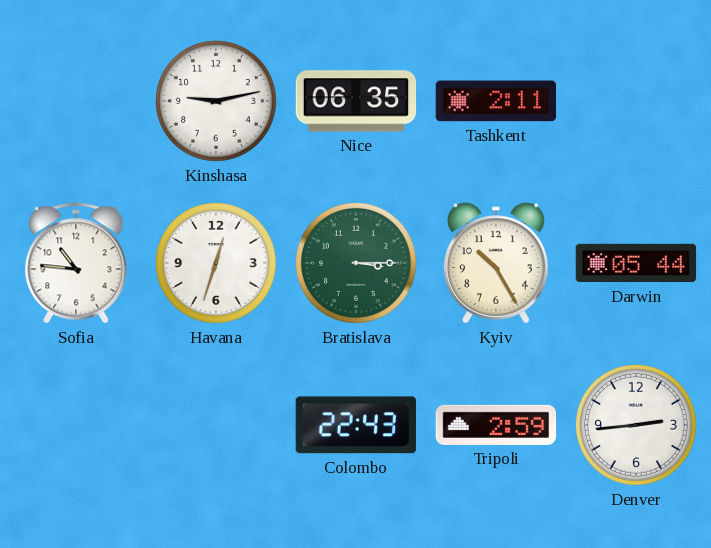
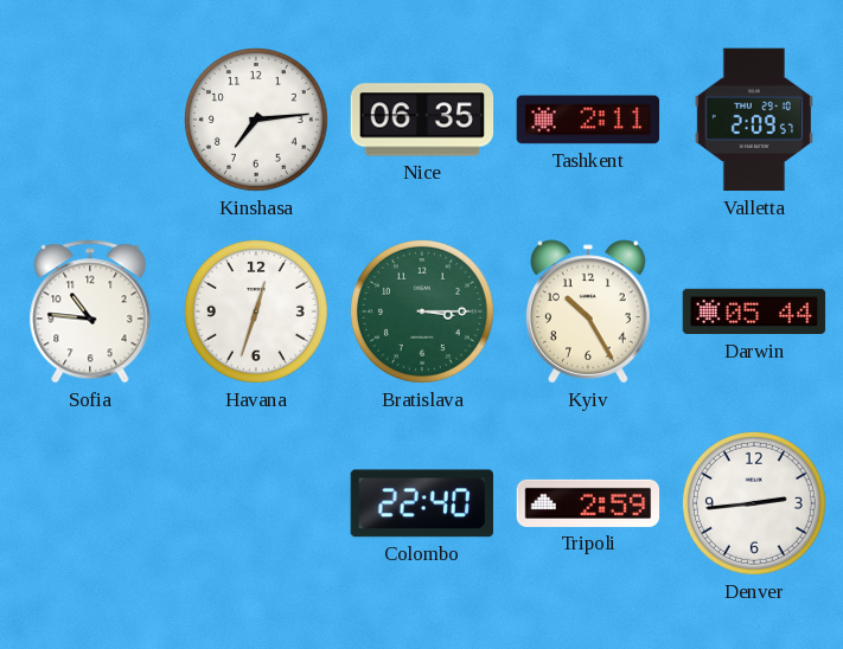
Kinshasa: 9:13 -> 7:14 (256, 120)
Valletta: none -> 2:09 (754, 120)
Colombo: 22:43 -> 22:40 (421, 503)
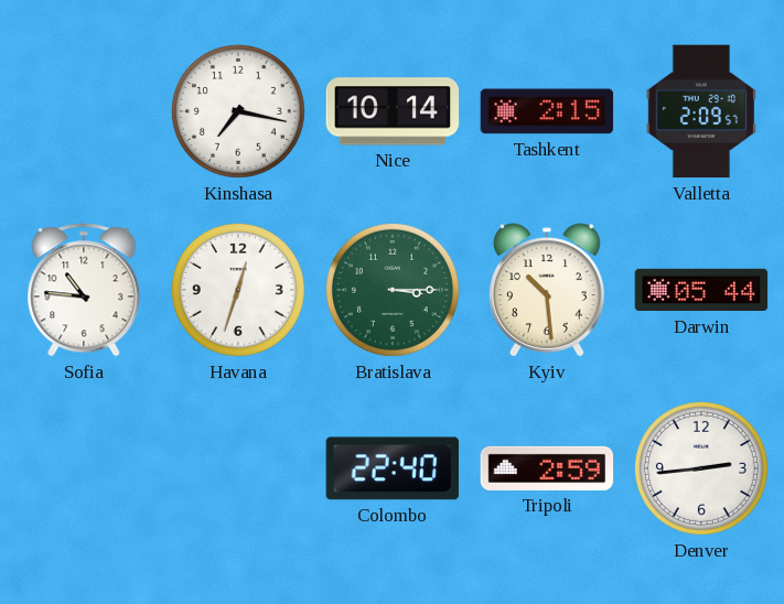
Kinshasa: 7:14 -> 7:17 (238, 111)
Nice: 06:35 -> 10:14 (393, 111)
Tashkent: 2:11 -> 2:15 (547, 111)
Kyiv: 10:25 -> 10:29 (548, 290)
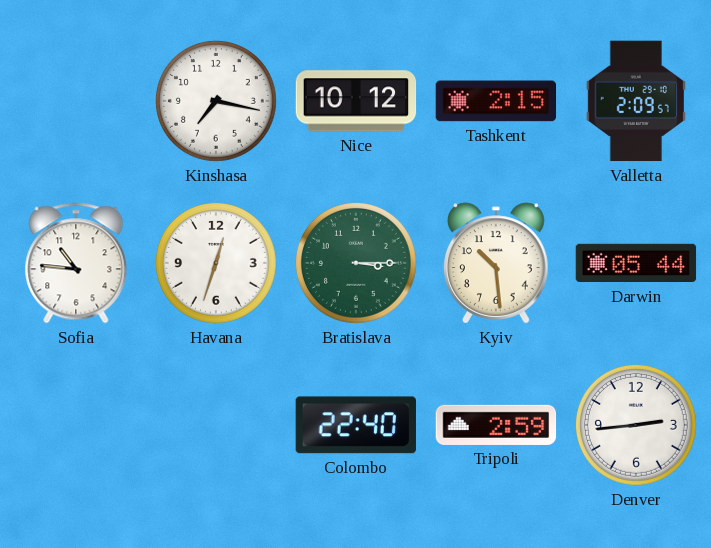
Nice: 10:14 -> 10:12 (356, 101)
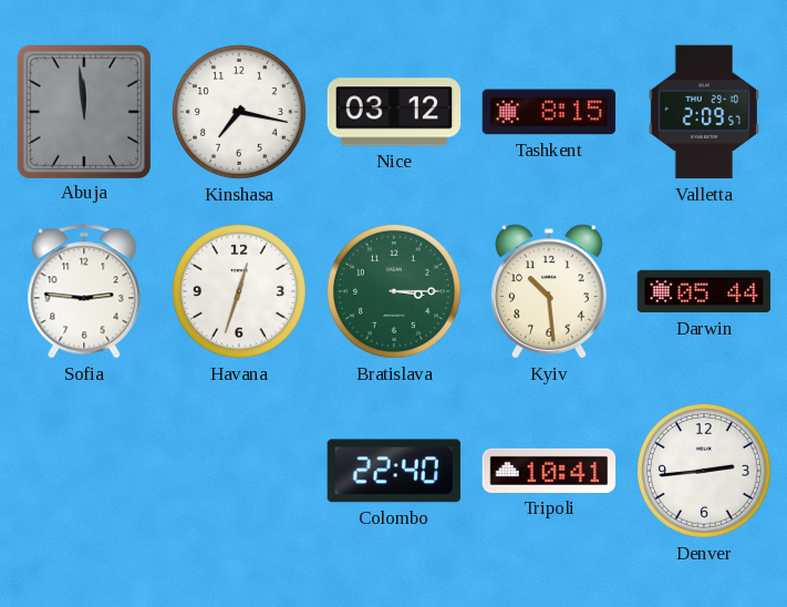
Abuja: none -> 11:59 (83, 111)
Nice: 10:12 -> 03:12 (394, 112)
Tashkent: 2:15 -> 8:15 (549, 112)
Sofia: 10:46 -> 2:46 (84, 291)
Tripoli: 2:59 -> 10:41 (549, 471)
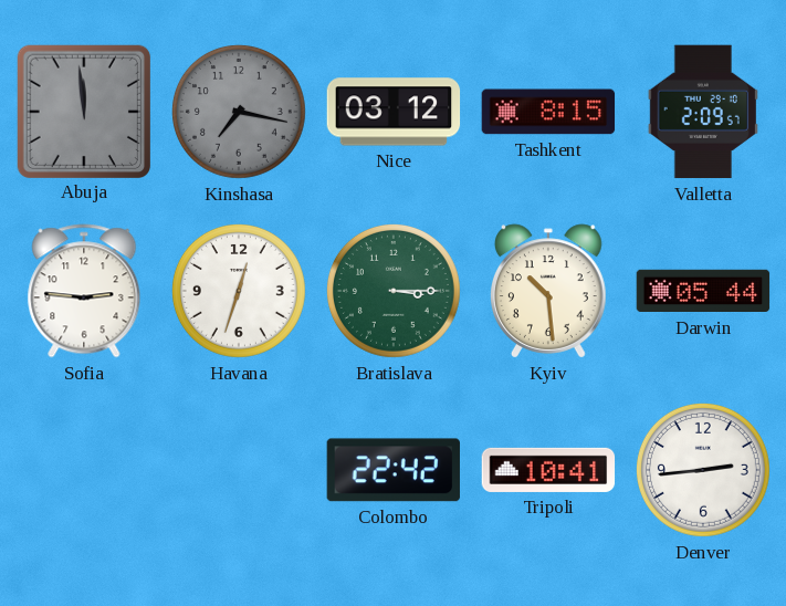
Kinshasa dial: white -> grey (239, 112)
Colombo: 22:40 -> 22:42 (392, 470)
